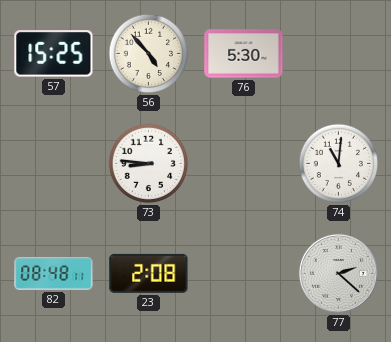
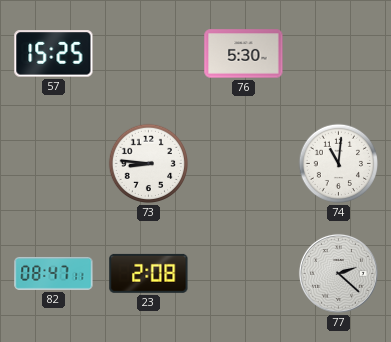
56: 4:53 -> none (149, 54)
82: 08:48 -> 08:47 (54, 273)
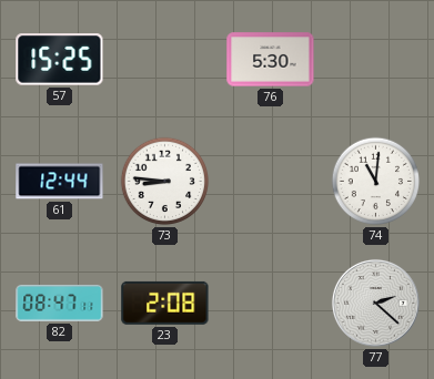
61: none -> 12:44 (60, 182)
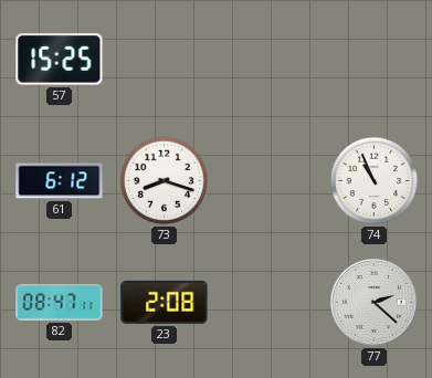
76: 5:30 -> none (271, 60)
61: 12:44 -> 6:12 (60, 181)
73: 8:46 -> 8:18 (165, 181)
74: 11:01 -> 10:56 (375, 181)
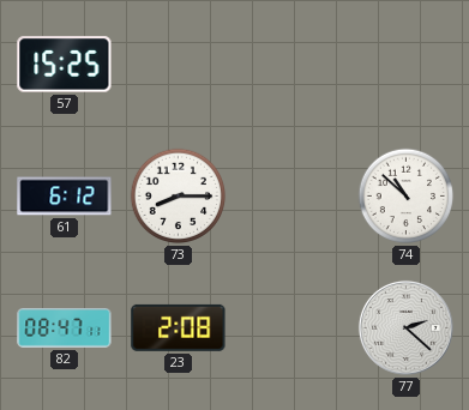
73: 8:18 -> 8:15 (179, 197)
74: 10:56 -> 10:52 (407, 197)
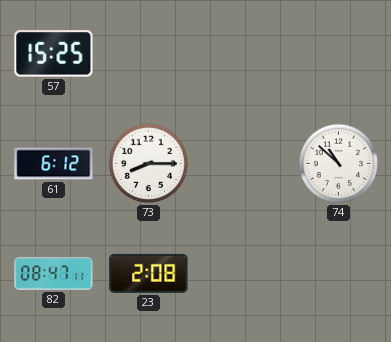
77: 2:22 -> none (405, 327)
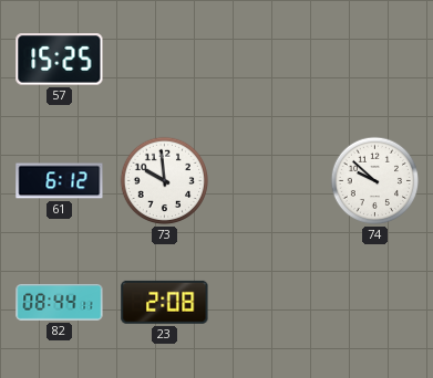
73: 8:15 -> 9:59 (165, 181)
74: 10:52 -> 9:52 (375, 181)
82: 08:47 -> 08:44 (60, 302)
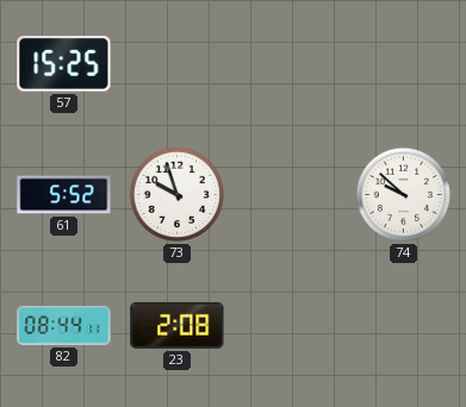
61: 6:12 -> 5:52 (64, 195)
73: 9:59 -> 9:57 (178, 195)
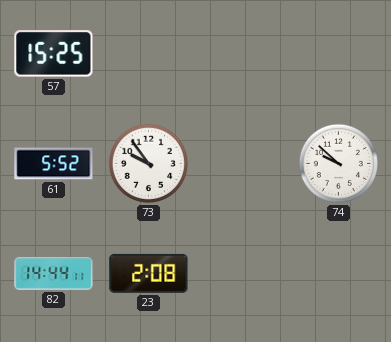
73: 9:57 -> 9:54 (149, 164)
82: 08:44 -> 14:44 (54, 273)
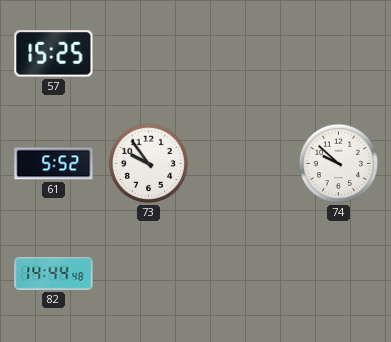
82: 14:44:11 -> 14:44:48 (54, 273)
23: 2:08 -> none (149, 273)
